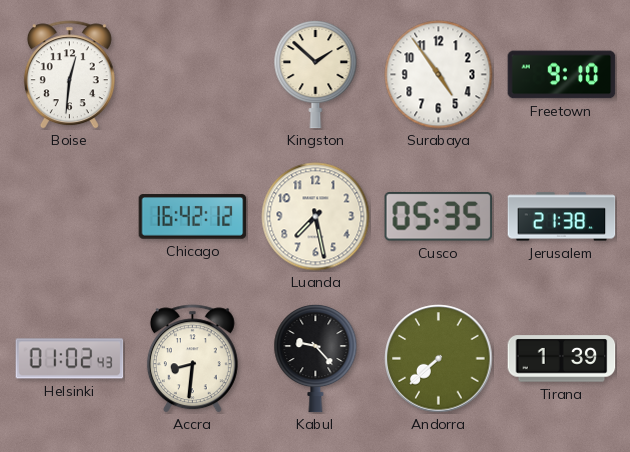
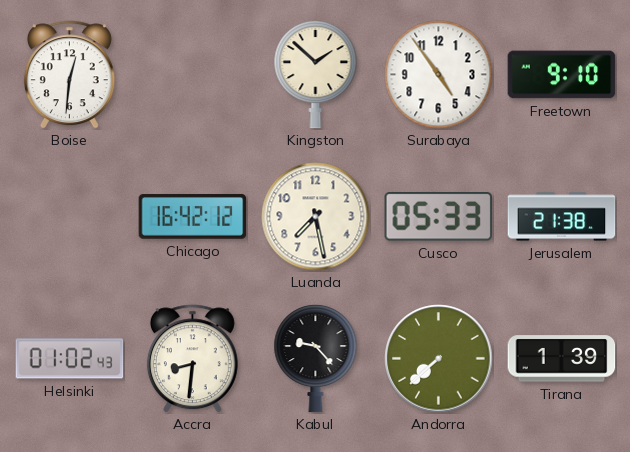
Cusco: 05:35 -> 05:33 (439, 217)
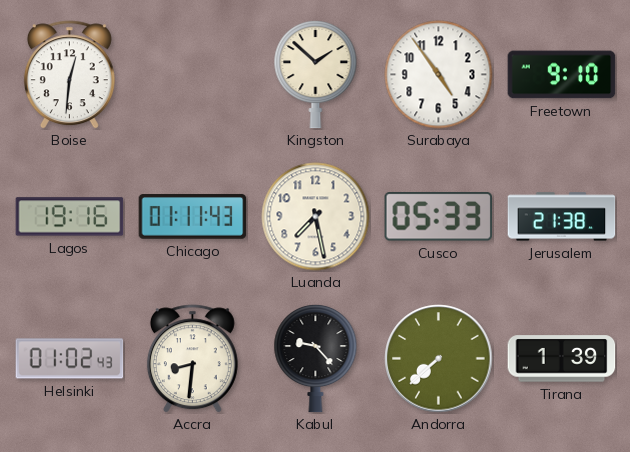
Lagos: none -> 19:16 (70, 217)
Chicago: 16:42 -> 01:11 (193, 217)
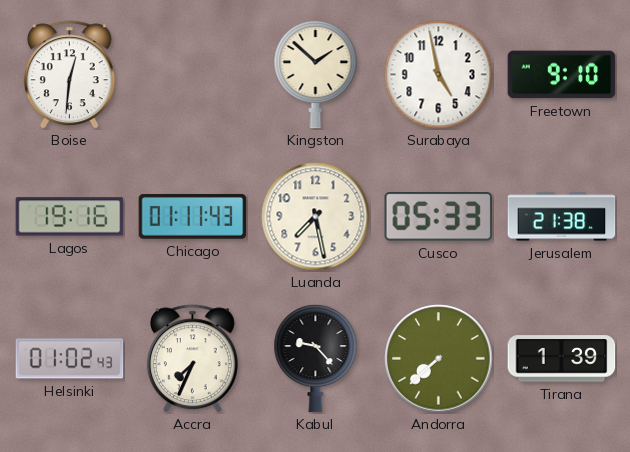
Surabaya: 4:54 -> 4:58 (439, 75)
Accra: 8:31 -> 7:34 (192, 359)
